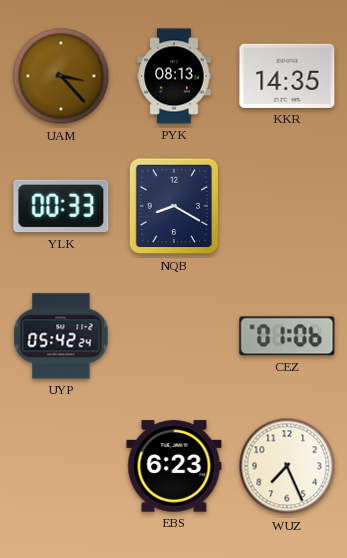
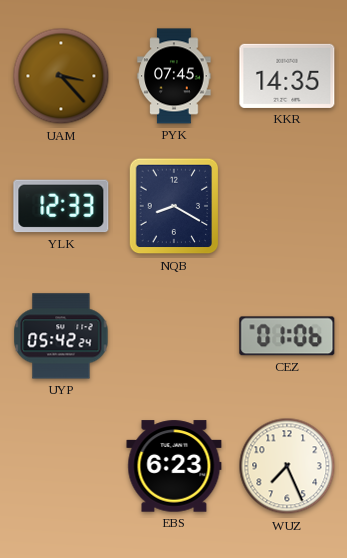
PYK: 08:13 -> 07:45 (174, 76)
YLK: 00:33 -> 12:33 (61, 206)
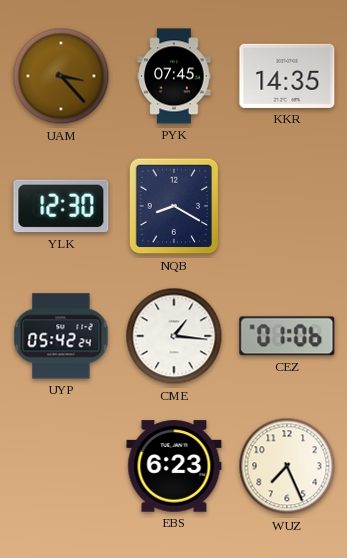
YLK: 12:33 -> 12:30 (61, 206)
CME: none -> 1:16 (174, 336)
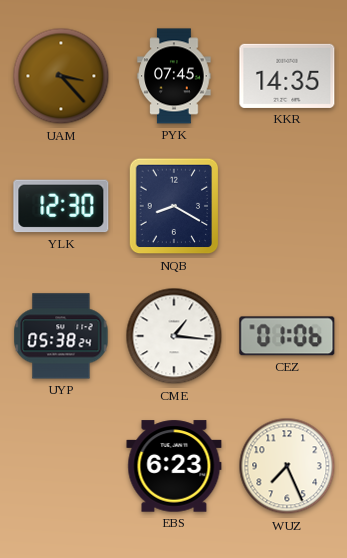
UYP: 05:42 -> 05:38 (61, 336)
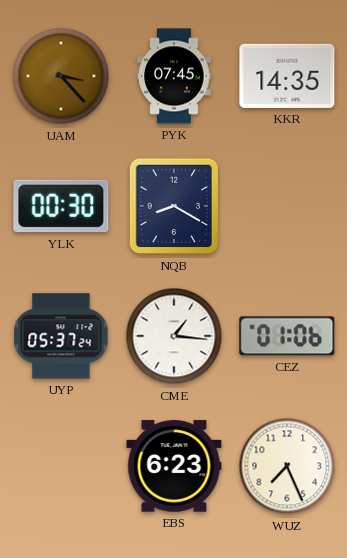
YLK: 12:30 -> 00:30 (61, 206)
UYP: 05:38 -> 05:37 (61, 336)
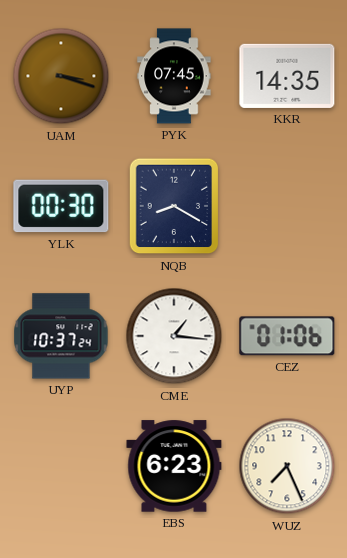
UAM: 3:23 -> 3:18 (61, 76)
UYP: 05:37 -> 10:37 (61, 336)
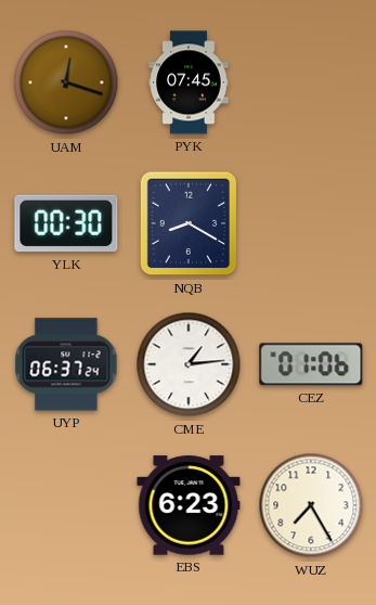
UAM: 3:18 -> 12:18 (66, 82)
KKR: 14:35 -> none (287, 76)
UYP: 10:37 -> 06:37 (66, 364)
CME: 1:16 -> 1:14 (189, 364)
WUZ: 7:26 -> 7:25 (311, 505)
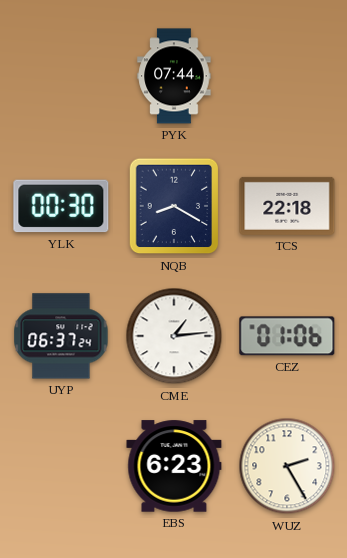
UAM: 12:18 -> none (66, 82)
PYK: 07:45 -> 07:44 (174, 76)
TCS: none -> 22:18 (287, 206)
WUZ: 7:25 -> 2:25 (287, 466)
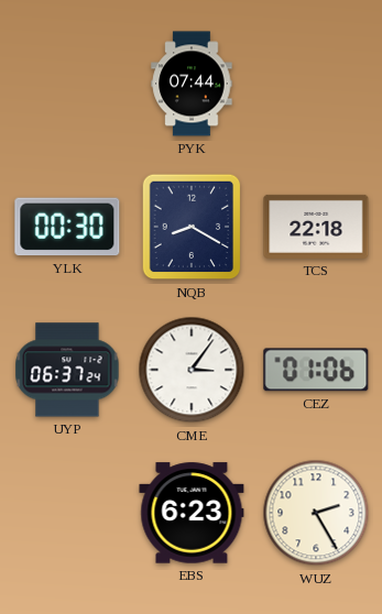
CME: 1:14 -> 3:06 (192, 370)
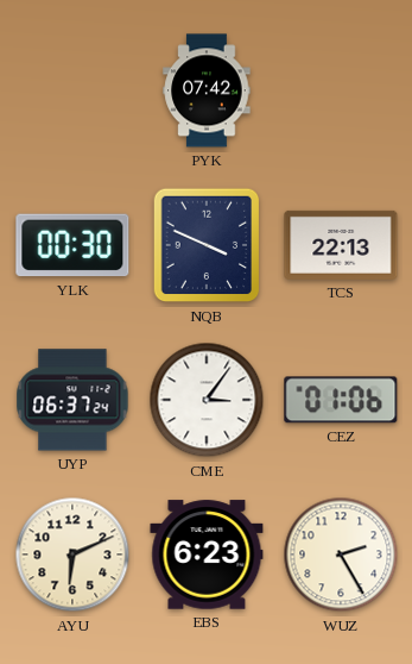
PYK: 07:44 -> 07:42 (207, 90)
NQB: 8:20 -> 3:49 (207, 245)
TCS: 22:18 -> 22:13 (341, 245)
AYU: none -> 6:11 (72, 555)
